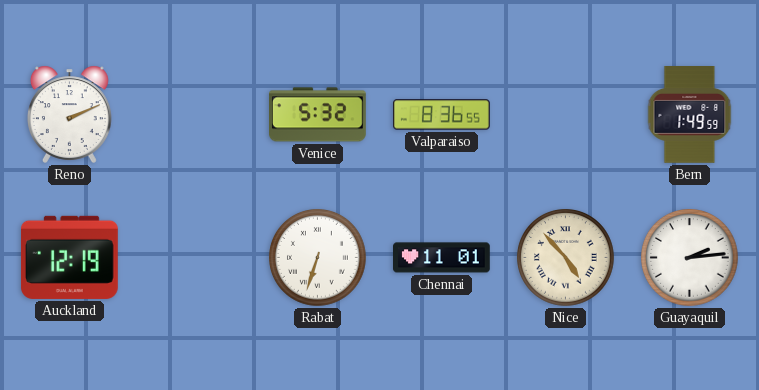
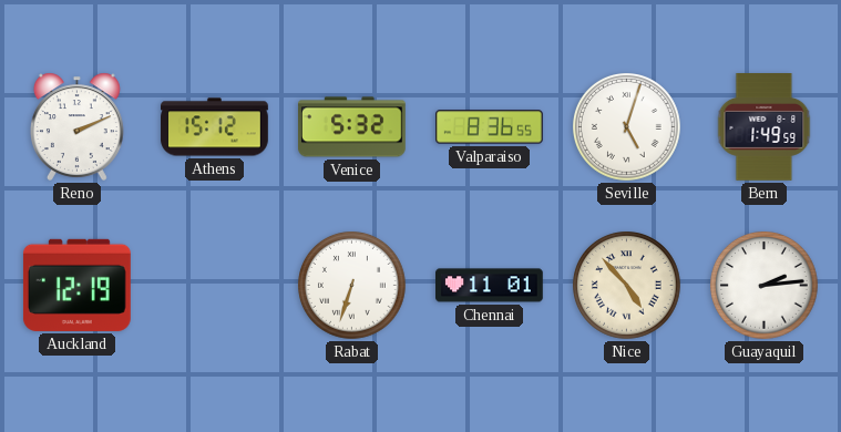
Athens: none -> 15:12 (215, 127)
Seville: none -> 5:03 (627, 127)
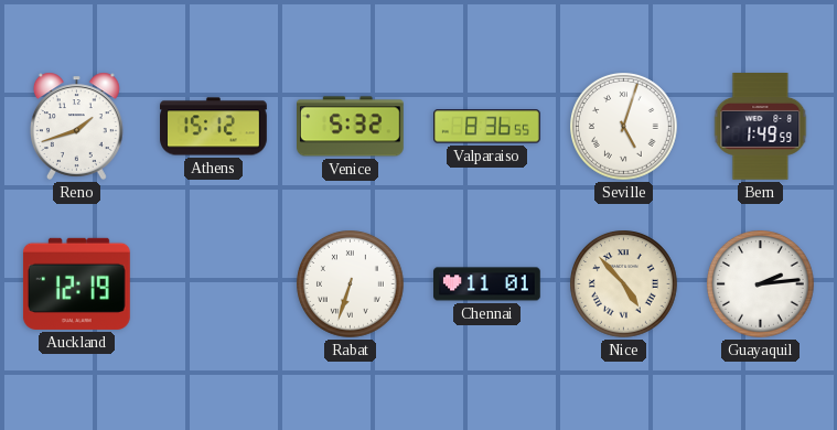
Reno: 2:11 -> 1:42 (76, 126)
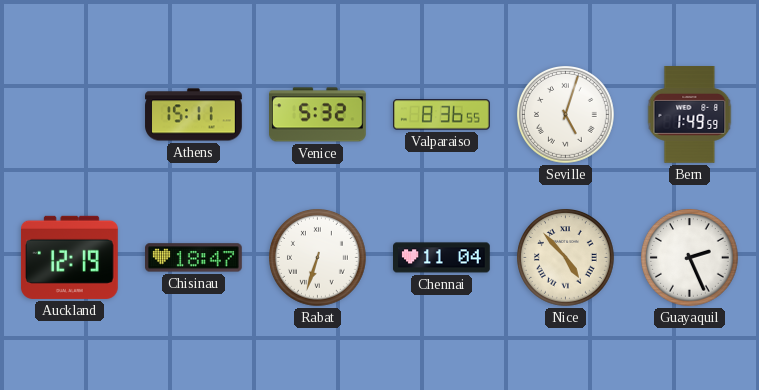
Reno: 1:42 -> none (76, 126)
Athens: 15:12 -> 15:11 (194, 115)
Chisinau: none -> 18:47 (194, 258)
Chennai: 11:01 -> 11:04 (442, 258)
Guayaquil: 2:14 -> 2:26 (690, 258)
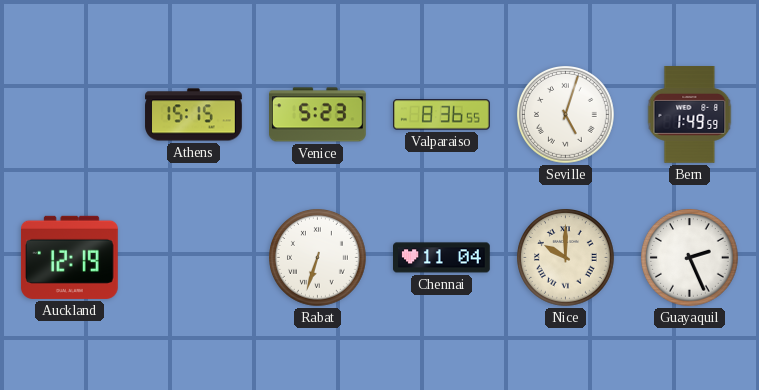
Athens: 15:11 -> 15:15 (194, 115)
Venice: 5:32 -> 5:23 (318, 115)
Chisinau: 18:47 -> none (194, 258)
Nice: 4:53 -> 10:00 (566, 258)
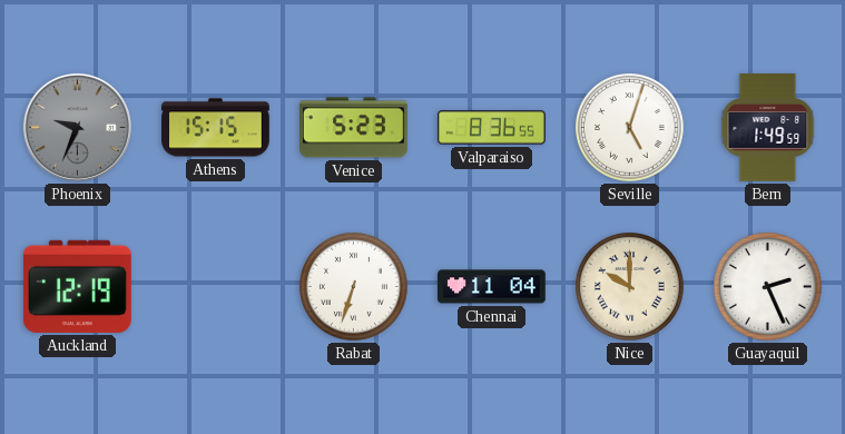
Phoenix: none -> 9:34 (77, 127)
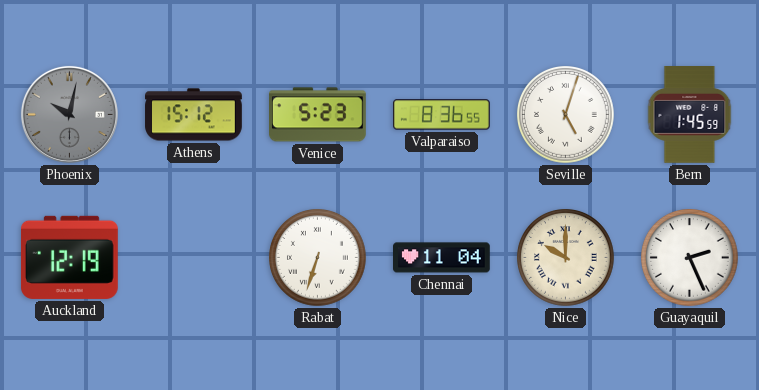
Phoenix: 9:34 -> 10:02 (69, 114)
Athens: 15:15 -> 15:12 (194, 115)
Bern: 1:49 -> 1:45 (690, 115)
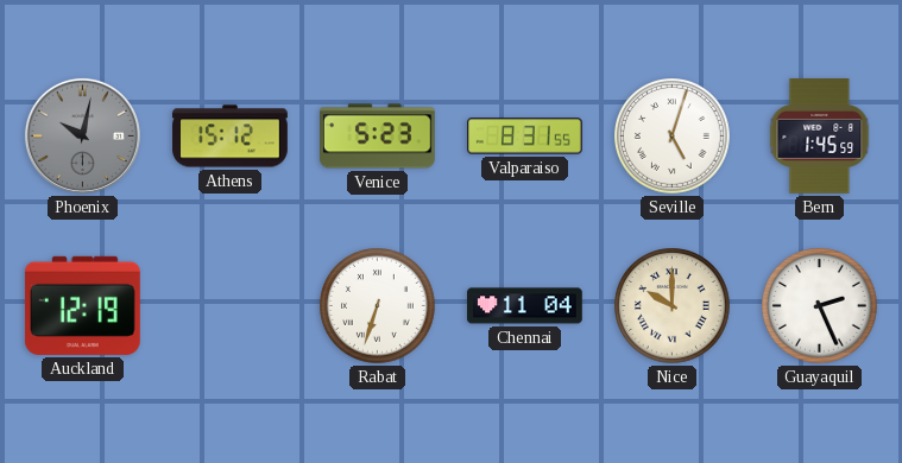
Valparaiso: 8:36 -> 8:31 (525, 137)
